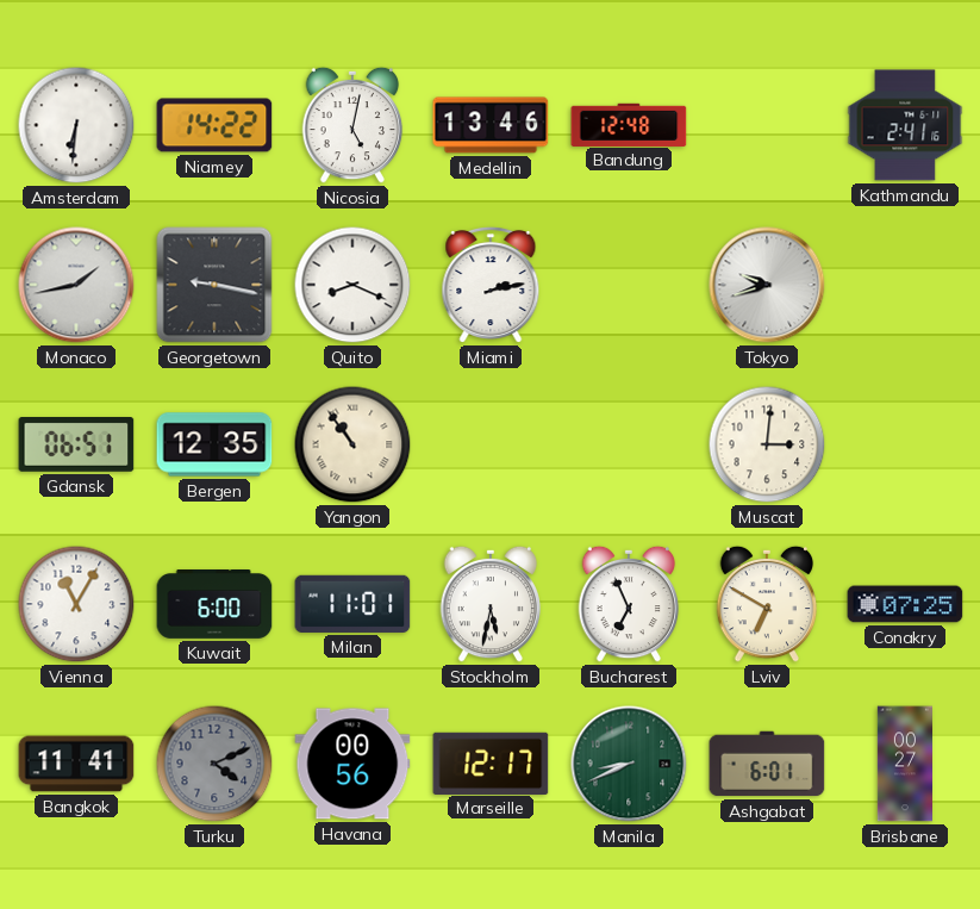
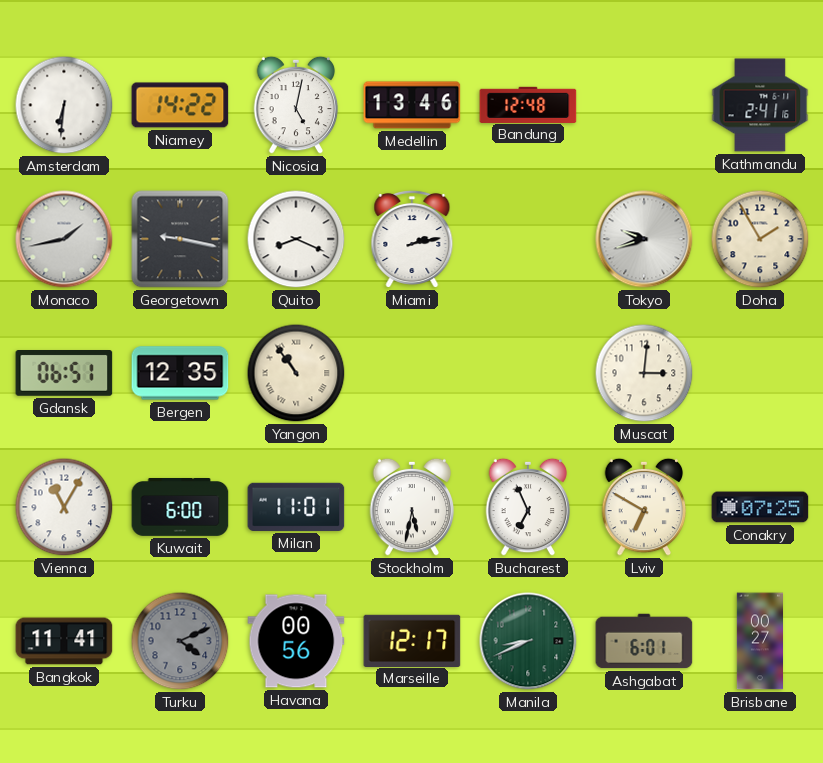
Doha: none -> 1:55 (760, 239)
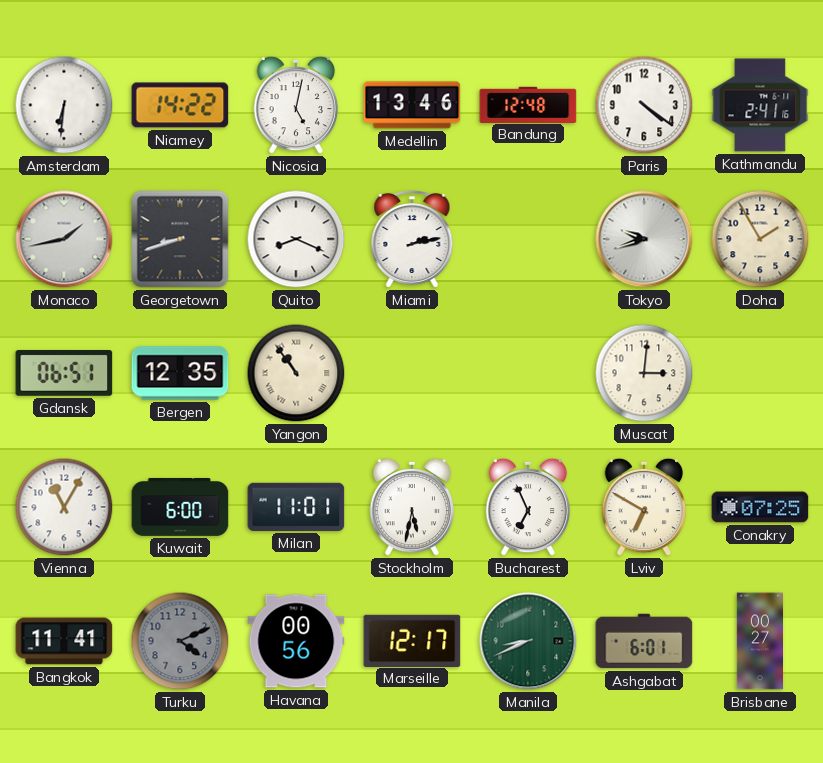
Paris: none -> 4:21 (644, 105)
Georgetown: 9:17 -> 8:42 (180, 239)
